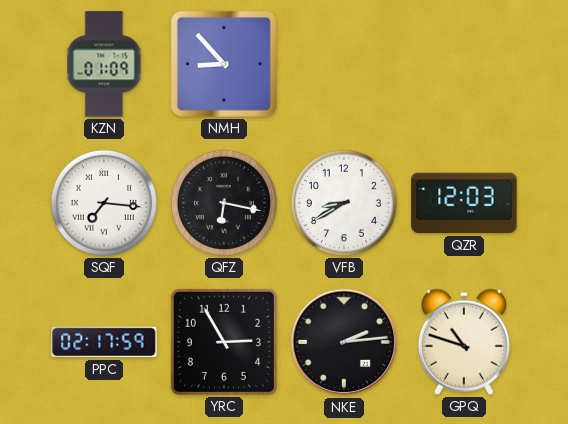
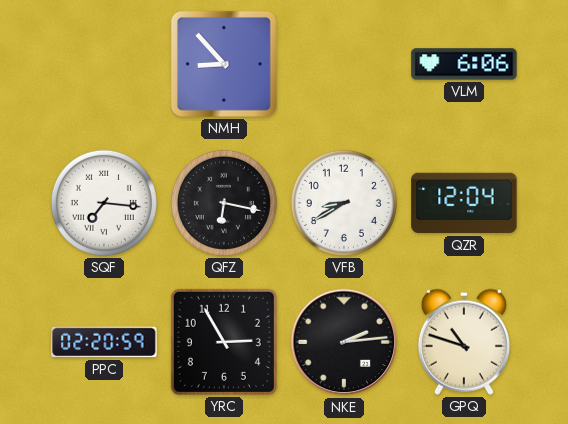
KZN: 01:09 -> none (104, 64)
VLM: none -> 6:06 (464, 64)
QZR: 12:03 -> 12:04 (464, 203)
PPC: 02:17 -> 02:20 (104, 342)
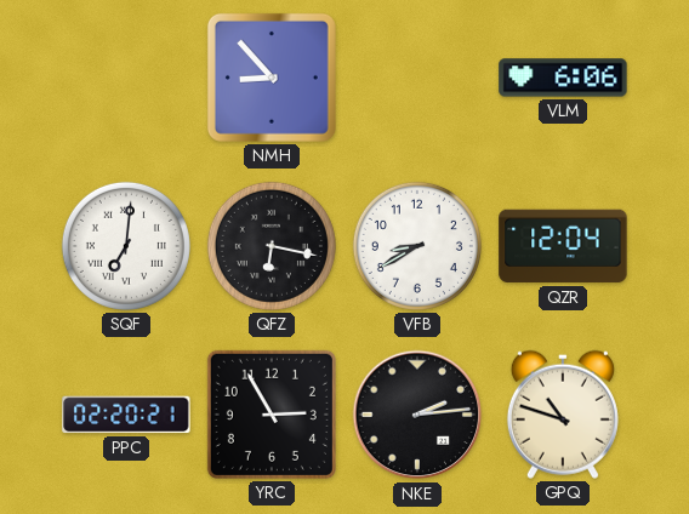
SQF: 7:16 -> 7:01 (126, 246)
PPC: 02:20:59 -> 02:20:21 (126, 415)
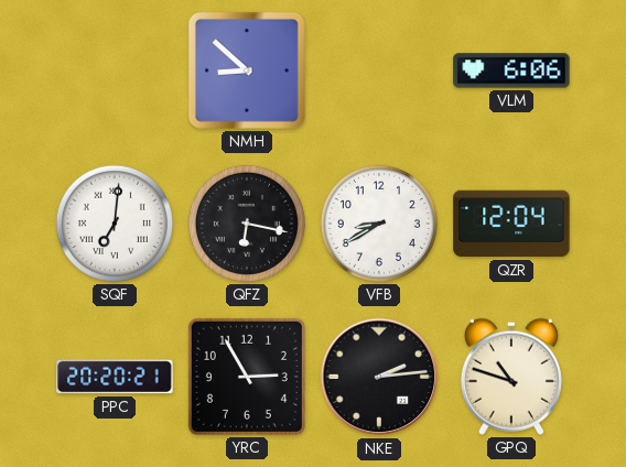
NMH: 8:53 -> 8:52 (247, 70)
PPC: 02:20 -> 20:20 (115, 377)
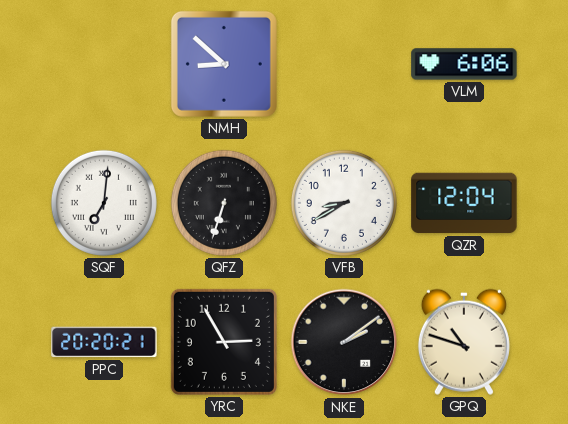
QFZ: 6:17 -> 6:33 (224, 203)
NKE: 2:14 -> 2:09 (344, 342)
